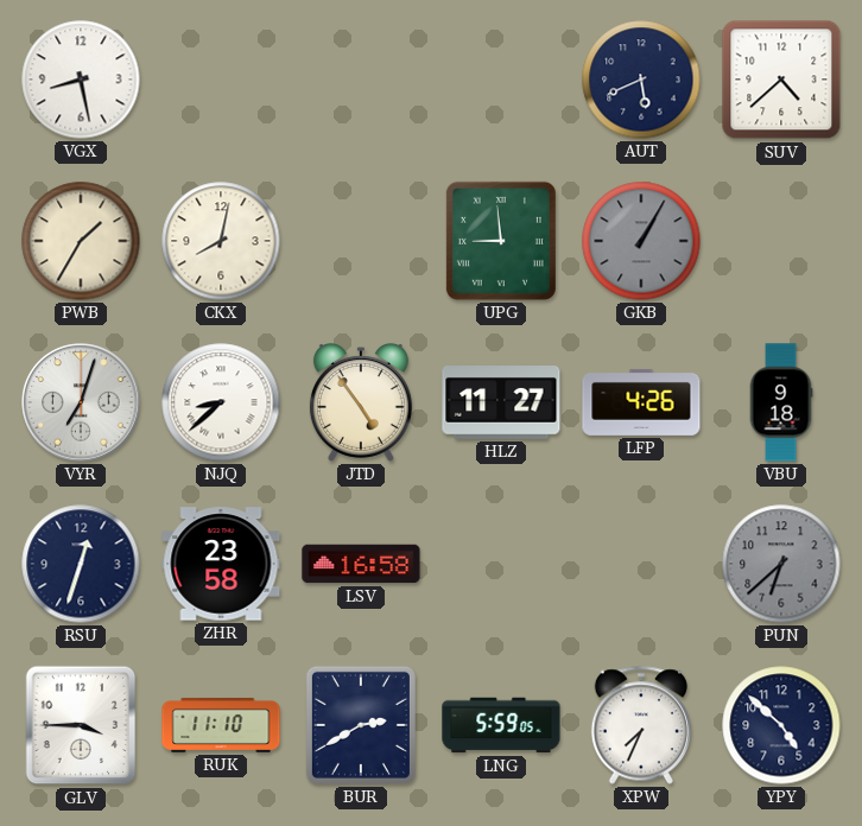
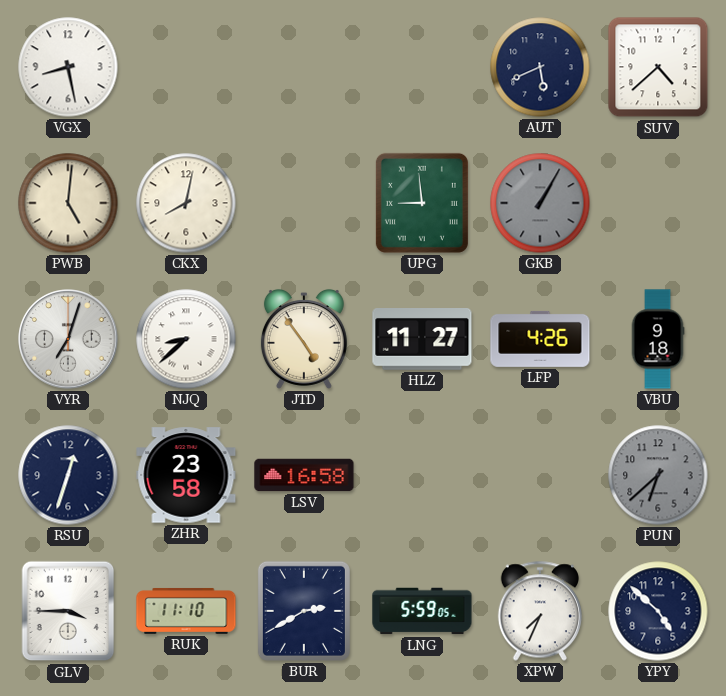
PWB: 1:35 -> 5:01 (68, 203)
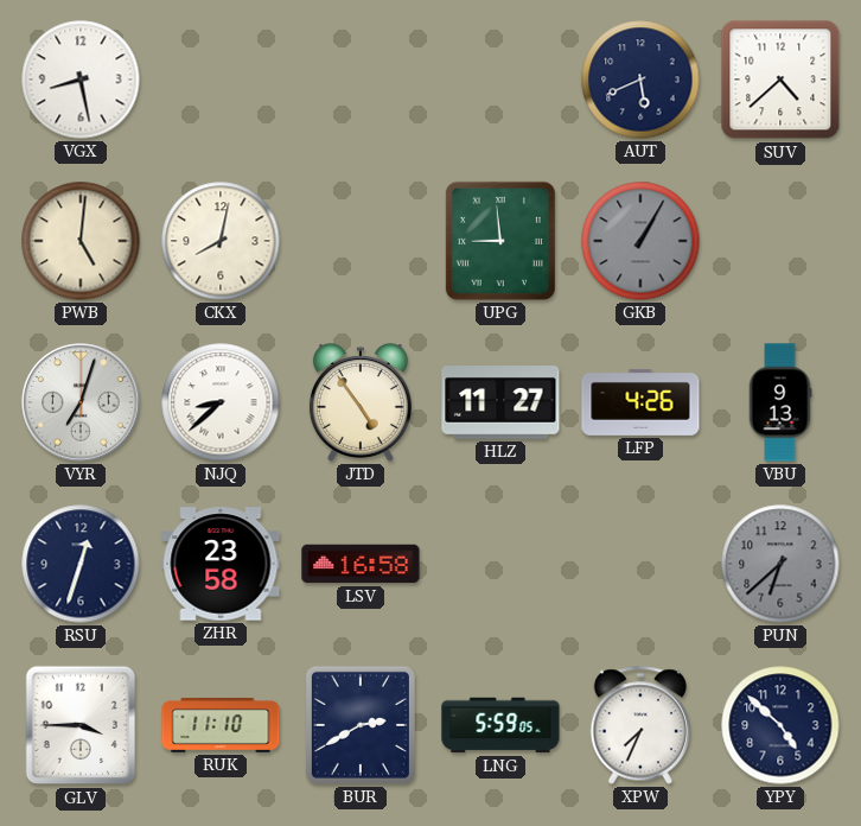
VBU: 9:18 -> 9:13 (780, 402)
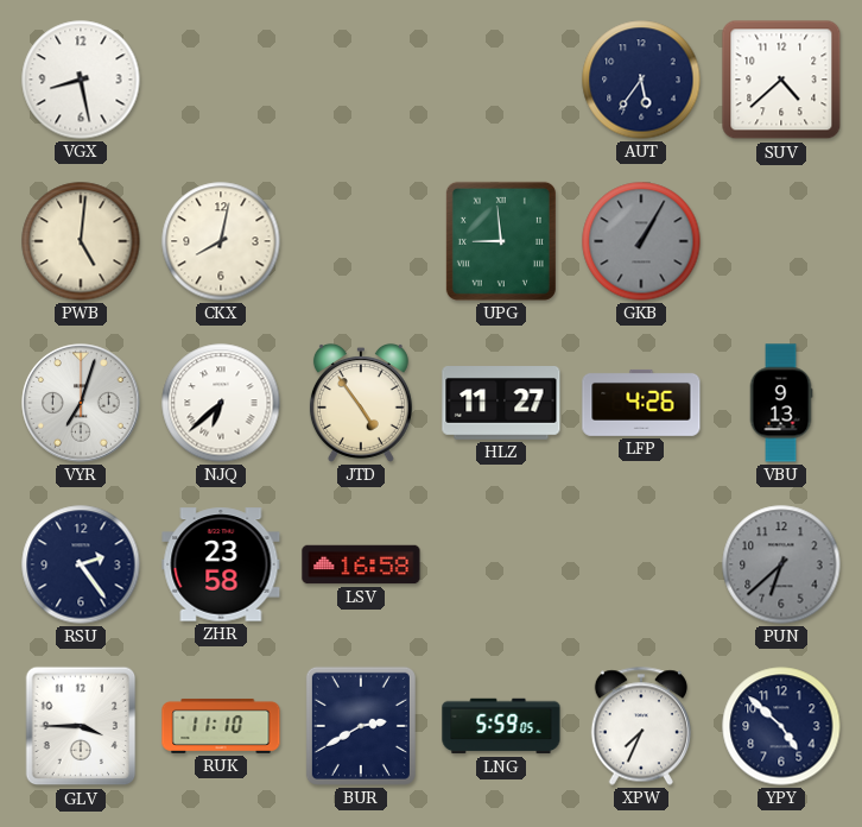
AUT: 5:41 -> 5:36 (641, 80)
NJQ: 8:38 -> 6:38 (221, 403)
RSU: 12:33 -> 2:24 (81, 564)
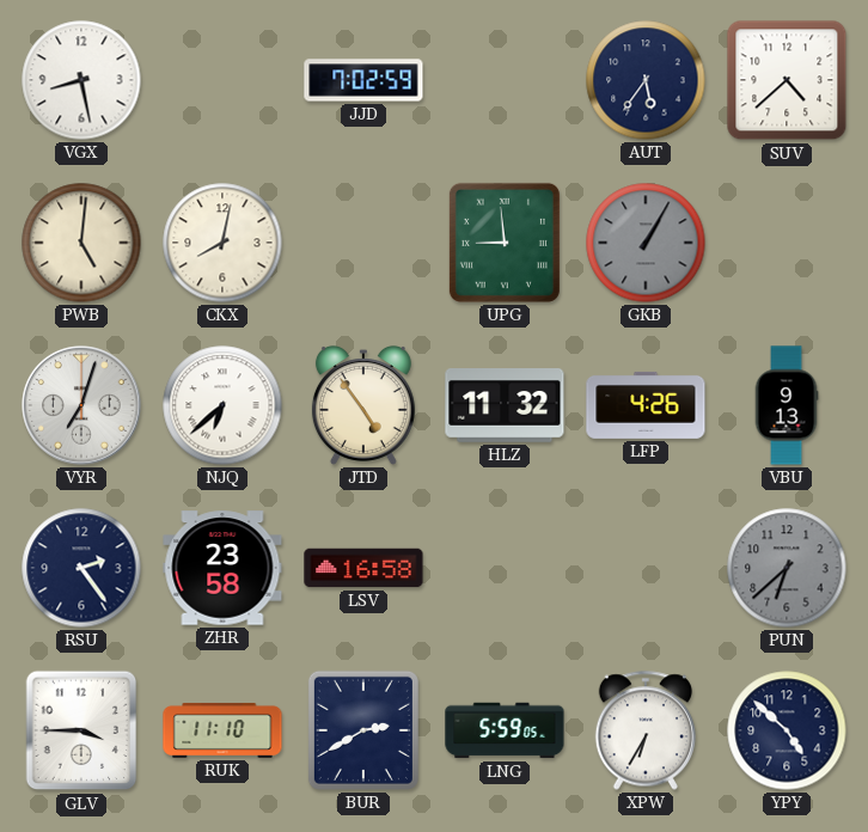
JJD: none -> 7:02 (363, 80)
HLZ: 11:27 -> 11:32 (505, 405)
XPW: 7:34 -> 6:35 (644, 730)
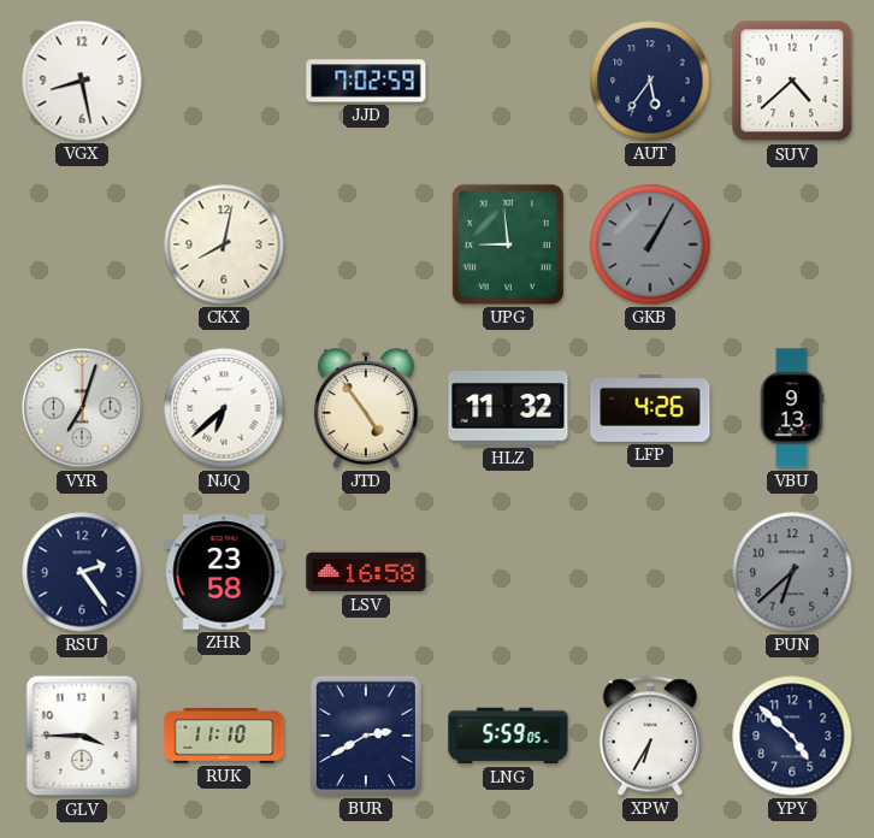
PWB: 5:01 -> none (81, 243)
